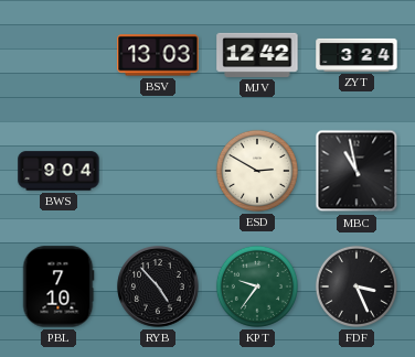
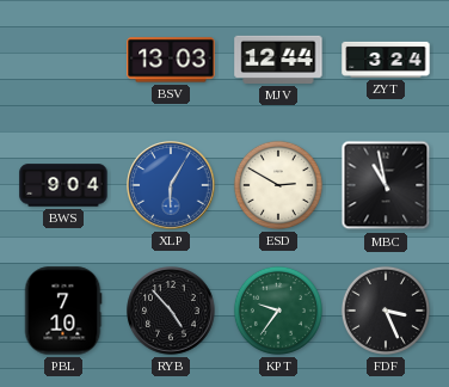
MJV: 12:42 -> 12:44 (278, 60)
XLP: none -> 6:05 (171, 185)
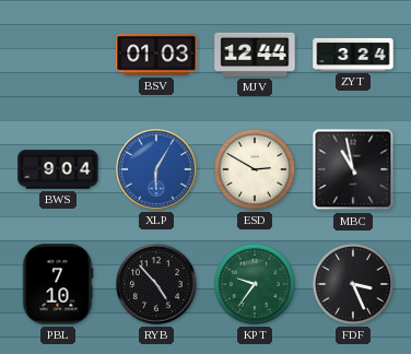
BSV: 13:03 -> 01:03 (156, 55)
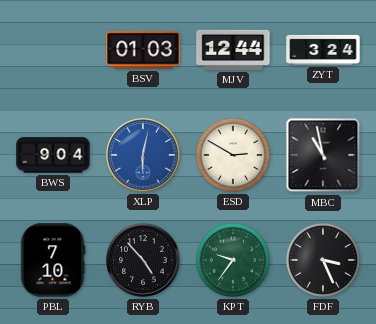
XLP: 6:05 -> 6:02 (143, 155)
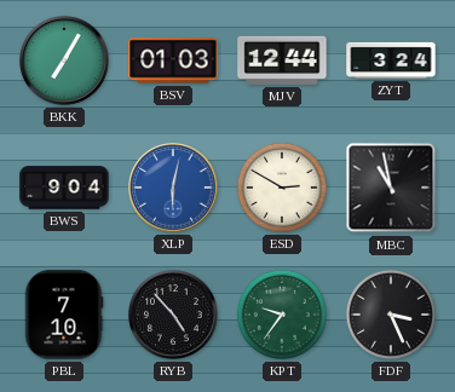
BKK: none -> 7:05 (64, 60)
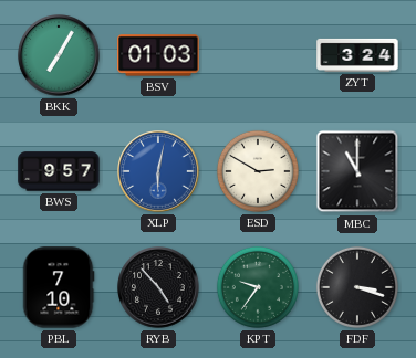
MJV: 12:44 -> none (282, 60)
BWS: 9:04 -> 9:57 (59, 171)
MBC: 10:58 -> 11:00 (357, 171)
FDF: 3:26 -> 3:18 (357, 287)
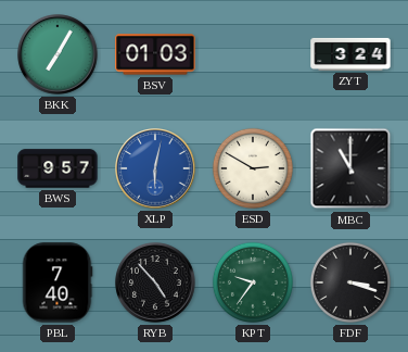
PBL: 7:10 -> 7:40 (58, 282)
